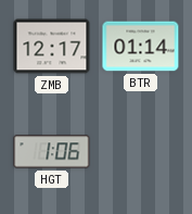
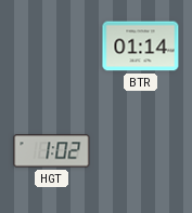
ZMB: 12:17 -> none (52, 47)
HGT: 1:06 -> 1:02 (52, 151)
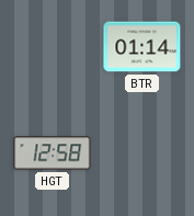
HGT: 1:02 -> 12:58 (53, 154)
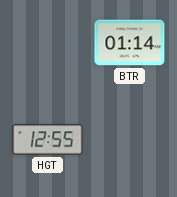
HGT: 12:58 -> 12:55 (48, 140)
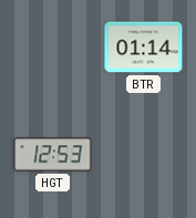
HGT: 12:55 -> 12:53 (53, 155)
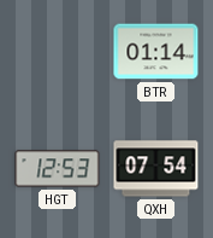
QXH: none -> 07:54 (156, 169)
